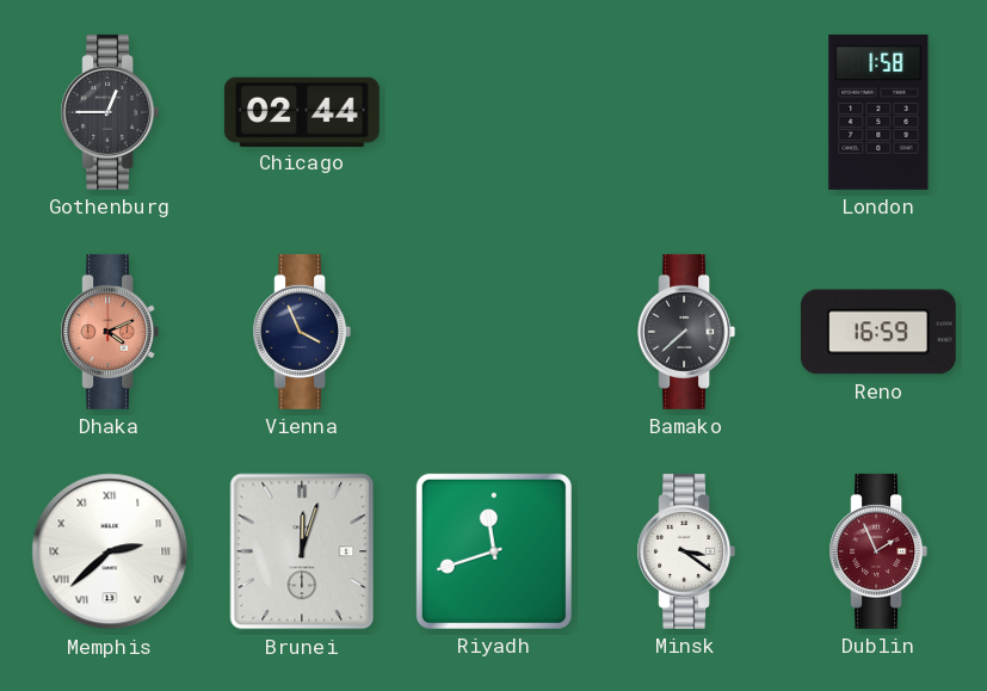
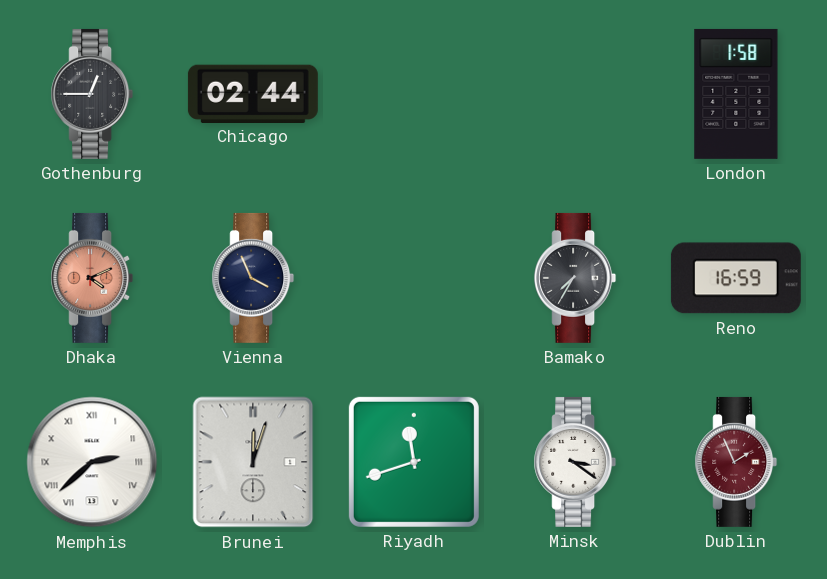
Bamako: 7:38 -> 7:35 (575, 278)
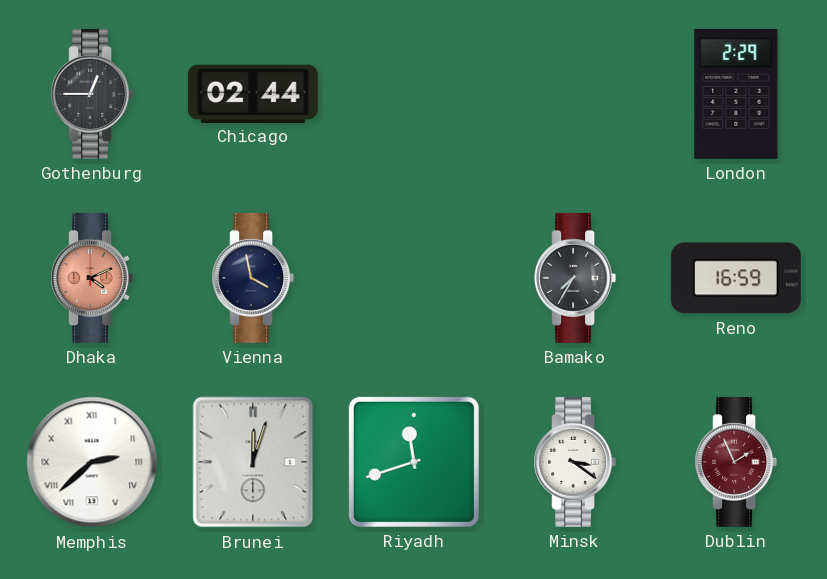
London: 1:58 -> 2:29 (736, 94)
Vienna: 3:56 -> 3:58 (253, 278)
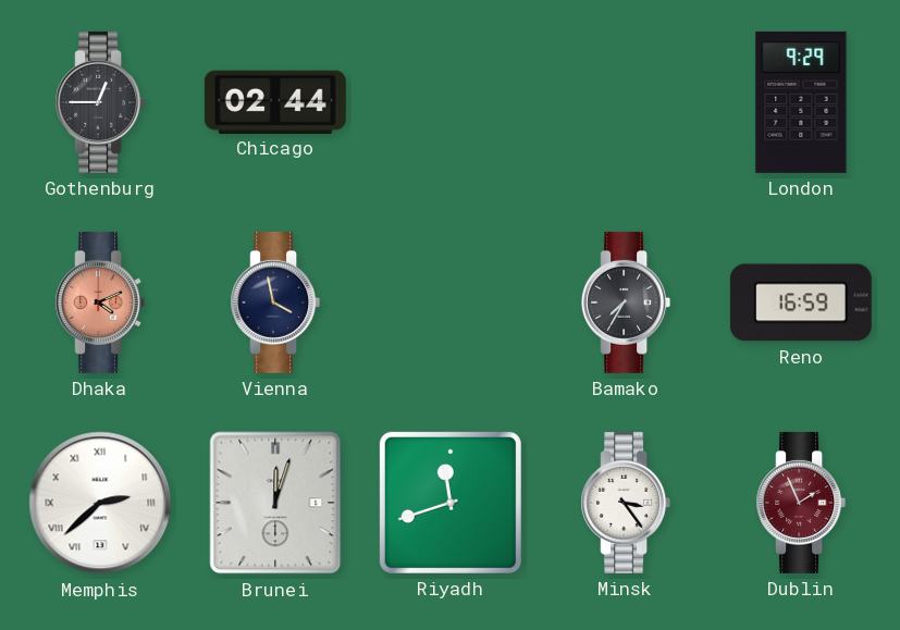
London: 2:29 -> 9:29 (801, 102)
Minsk: 3:21 -> 3:24 (626, 503)
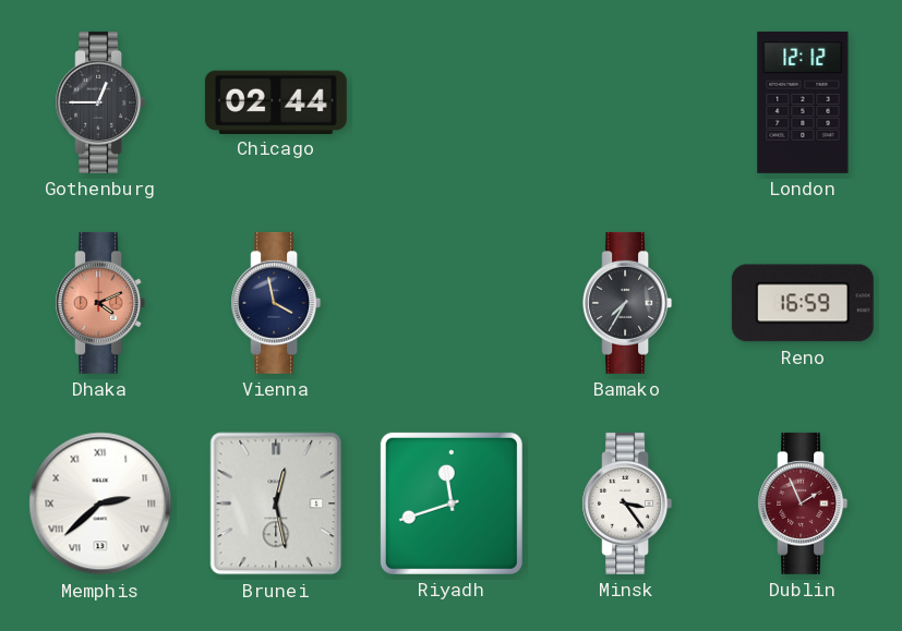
London: 9:29 -> 12:12 (803, 102)
Brunei: 12:03 -> 12:28 (276, 503)
